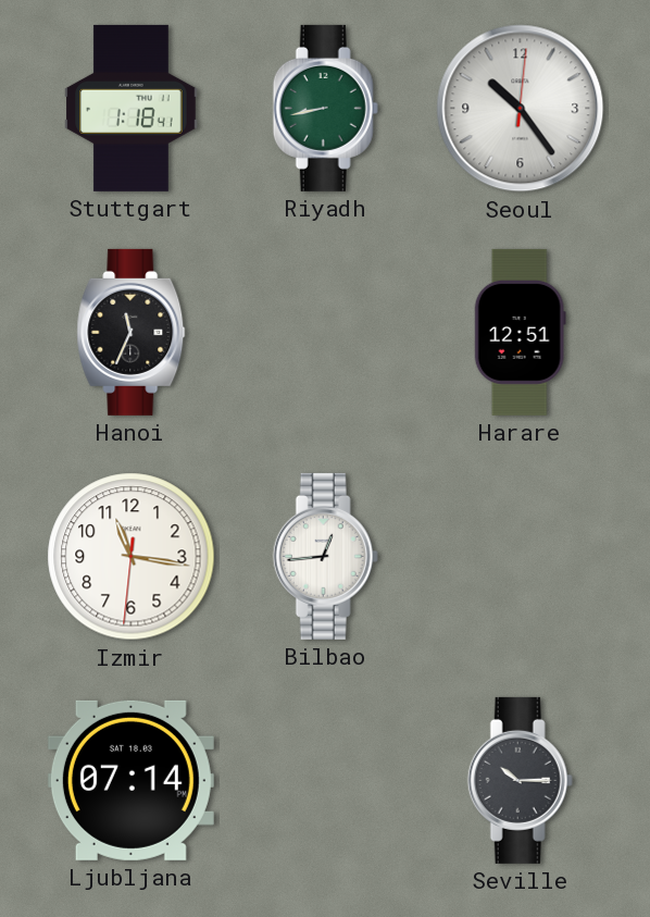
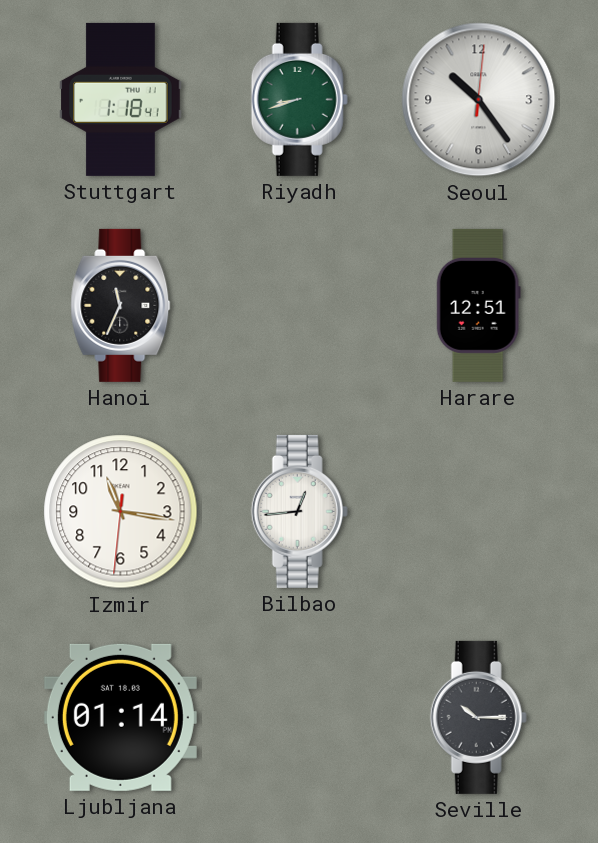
Riyadh: 8:43 -> 8:42 (299, 99)
Ljubljana: 07:14 -> 01:14 (120, 717)
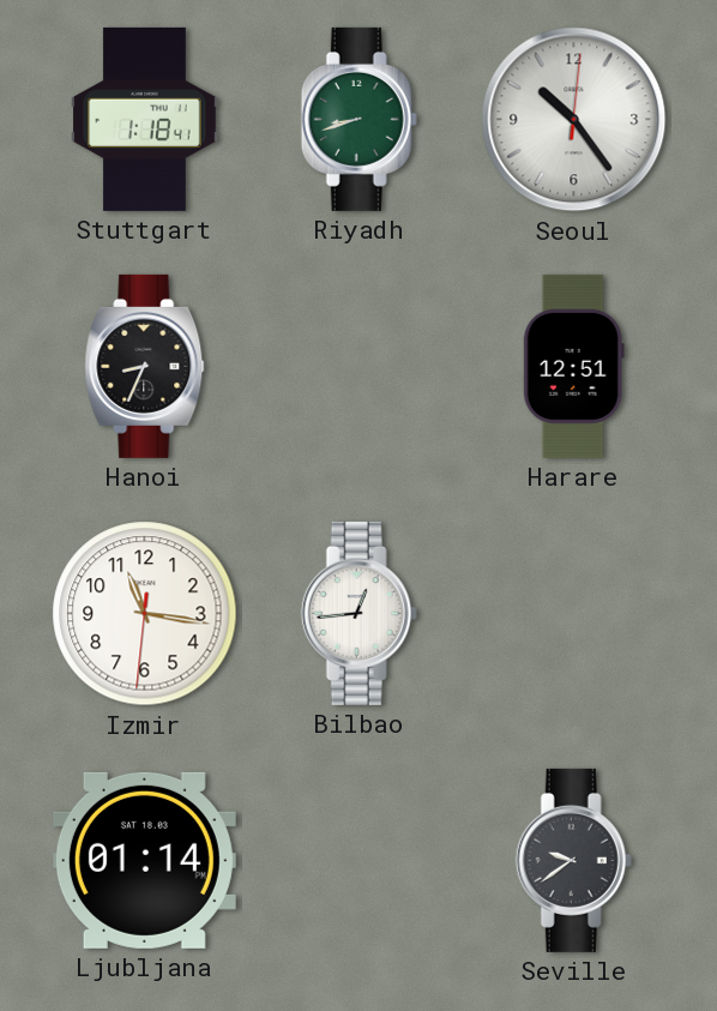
Hanoi: 11:34 -> 8:34 (145, 366)
Seville: 10:15 -> 9:39 (573, 860)
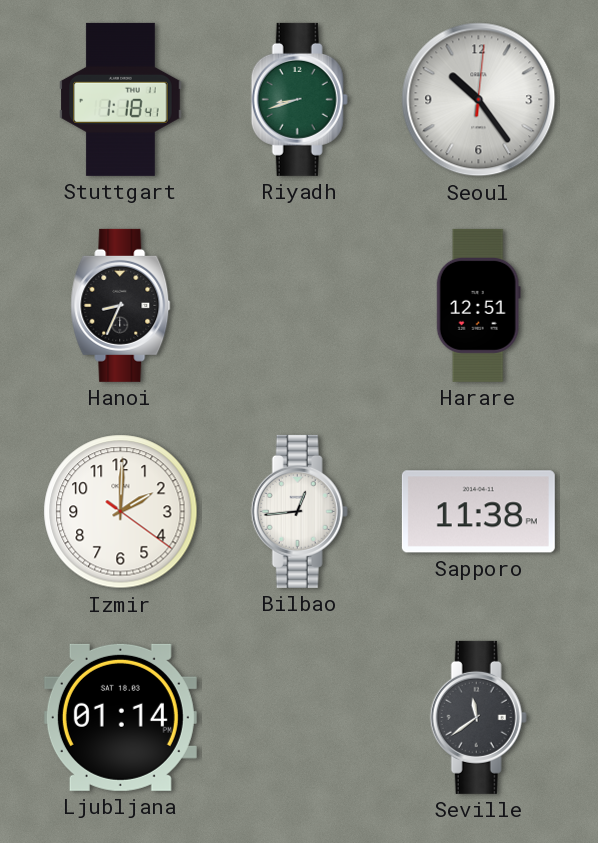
Izmir: 11:16 -> 2:00 (121, 512)
Sapporo: none -> 11:38 (478, 512)
Seville: 9:39 -> 11:39 (478, 717)
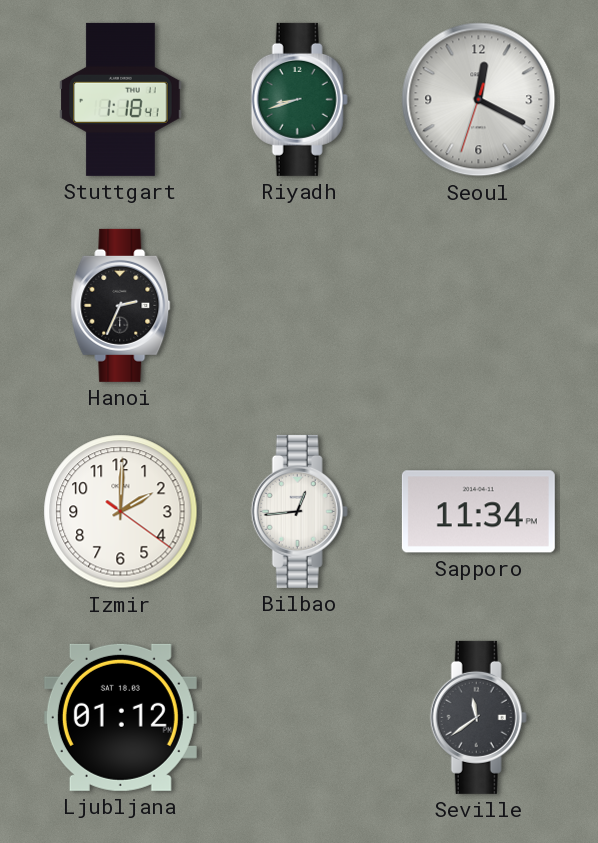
Seoul: 10:24 -> 12:19 (479, 100)
Hanoi: 8:34 -> 2:34 (121, 305)
Harare: 12:51 -> none (478, 305)
Sapporo: 11:38 -> 11:34 (478, 512)
Ljubljana: 01:14 -> 01:12 (120, 717)
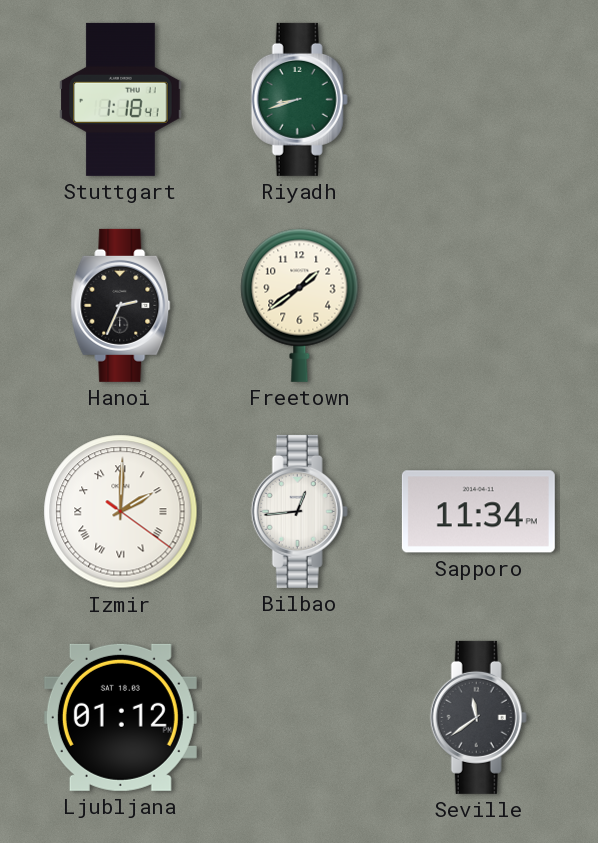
Seoul: 12:19 -> none (479, 100)
Freetown: none -> 1:39 (300, 305)
Izmir numerals: Arabic -> Roman (121, 512)
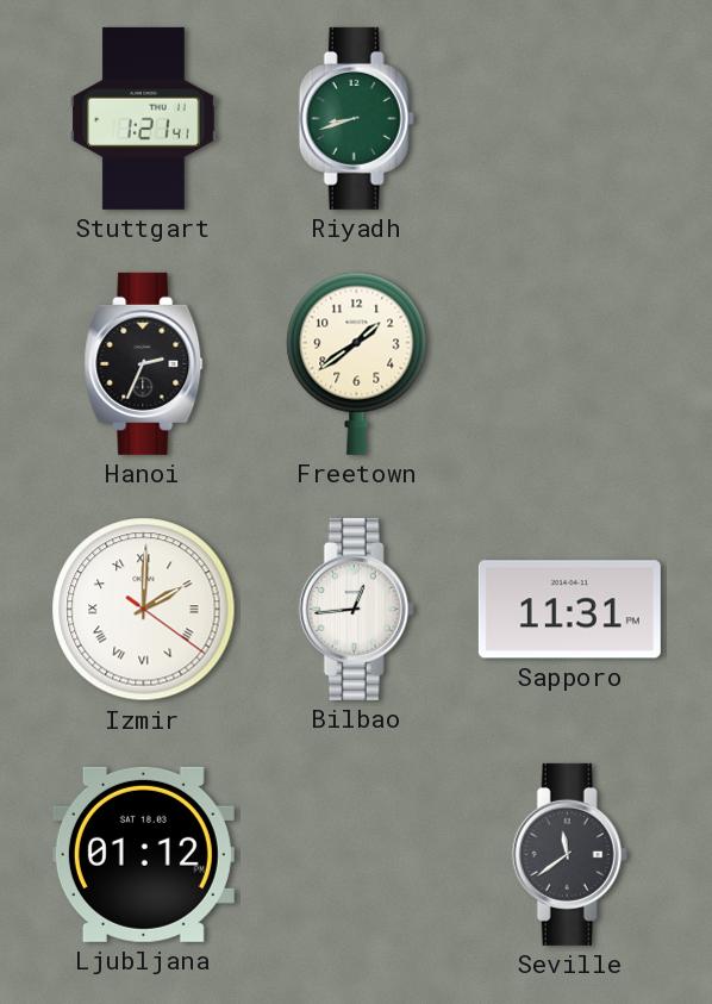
Stuttgart: 1:18 -> 1:21 (144, 118)
Sapporo: 11:34 -> 11:31 (569, 610)
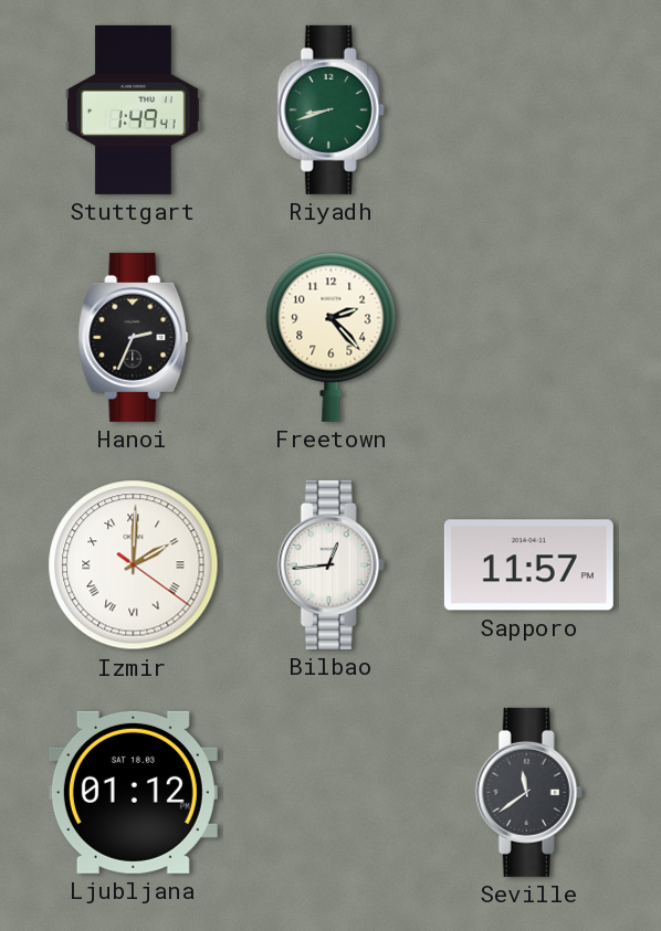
Stuttgart: 1:21 -> 1:49 (134, 109)
Freetown: 1:39 -> 2:23 (332, 337)
Sapporo: 11:31 -> 11:57 (528, 565)
